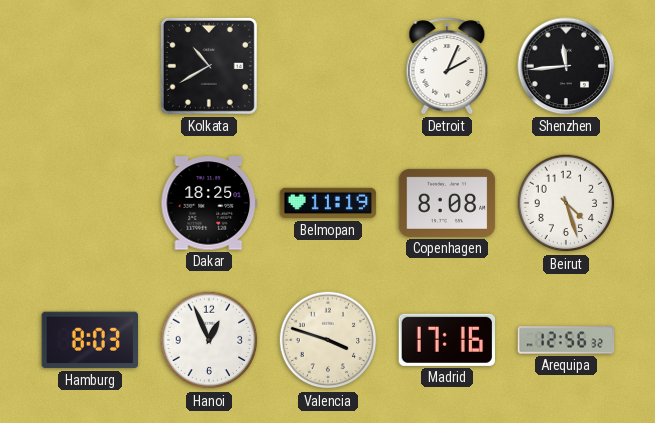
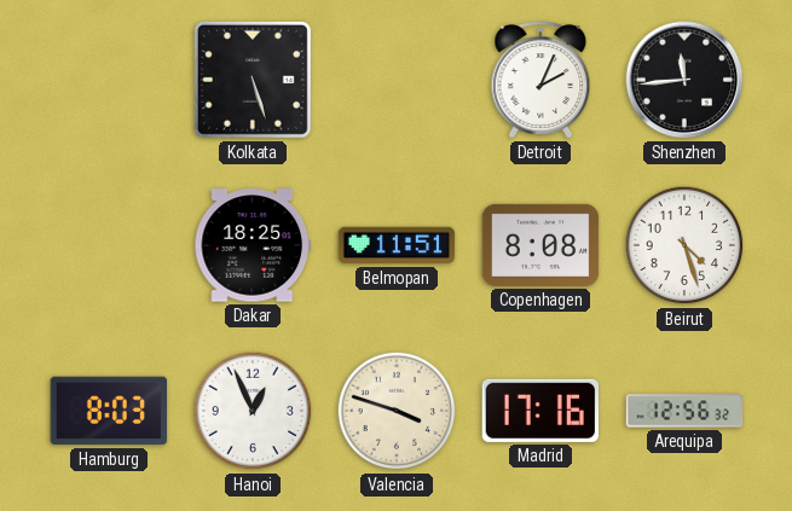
Kolkata: 10:40 -> 5:27 (253, 80)
Belmopan: 11:19 -> 11:51 (397, 245)
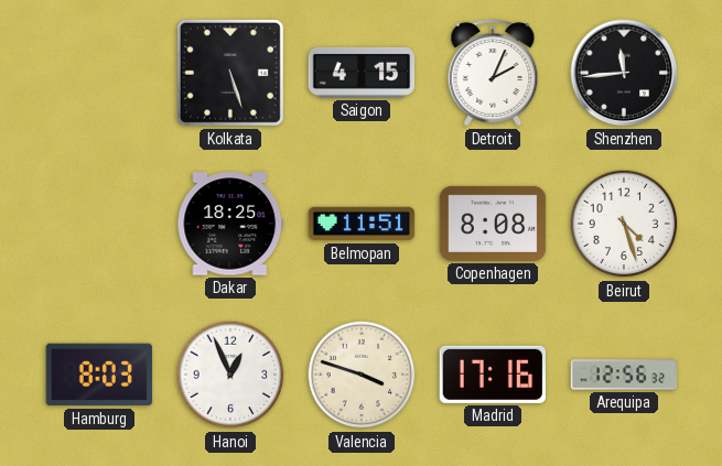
Saigon: none -> 4:15 (362, 73)
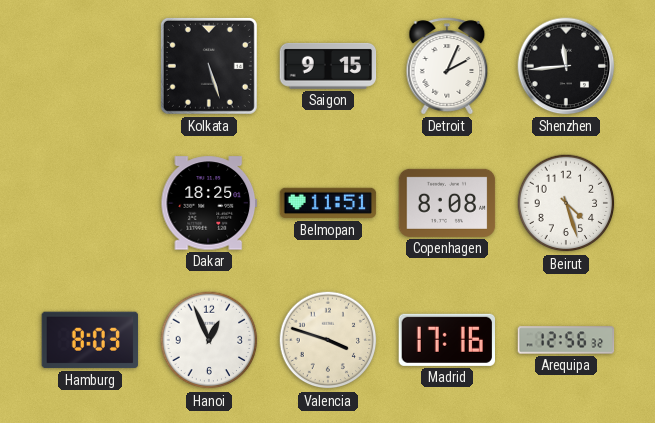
Saigon: 4:15 -> 9:15 (328, 66)
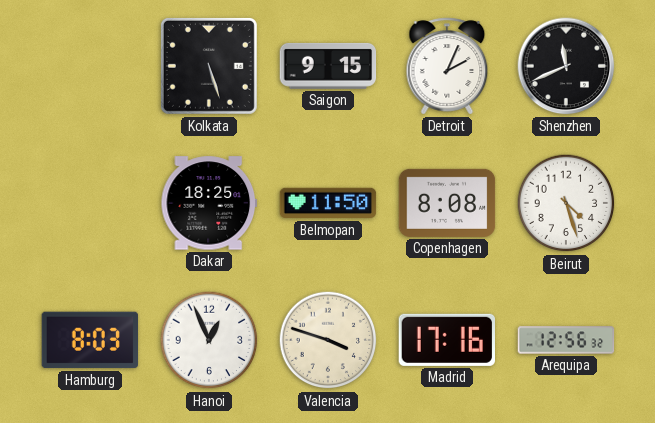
Shenzhen: 11:44 -> 11:41 (566, 66)
Belmopan: 11:51 -> 11:50 (328, 203)
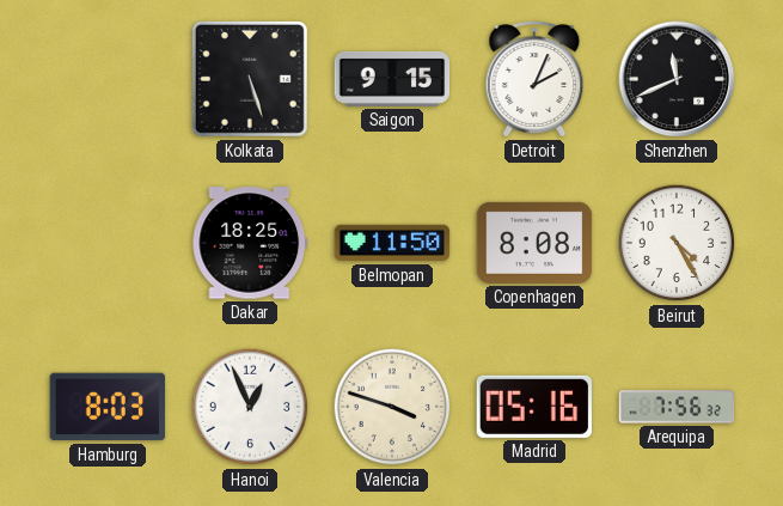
Beirut: 4:27 -> 4:25 (677, 243)
Madrid: 17:16 -> 05:16 (533, 407)
Arequipa: 12:56 -> 7:56 (677, 407)
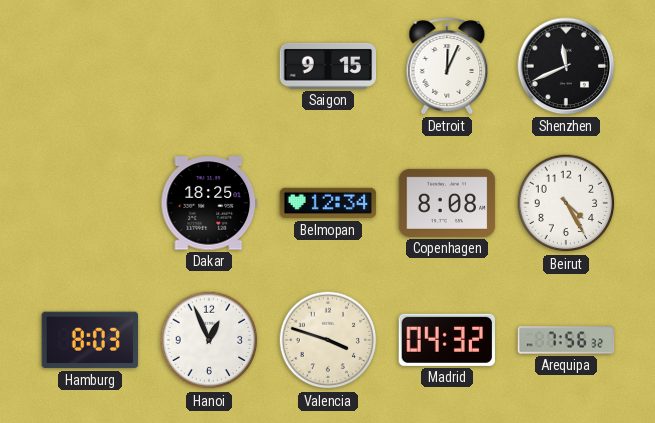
Kolkata: 5:27 -> none (250, 79)
Detroit: 2:04 -> 12:04 (447, 66)
Belmopan: 11:50 -> 12:34 (328, 203)
Madrid: 05:16 -> 04:32 (446, 340)
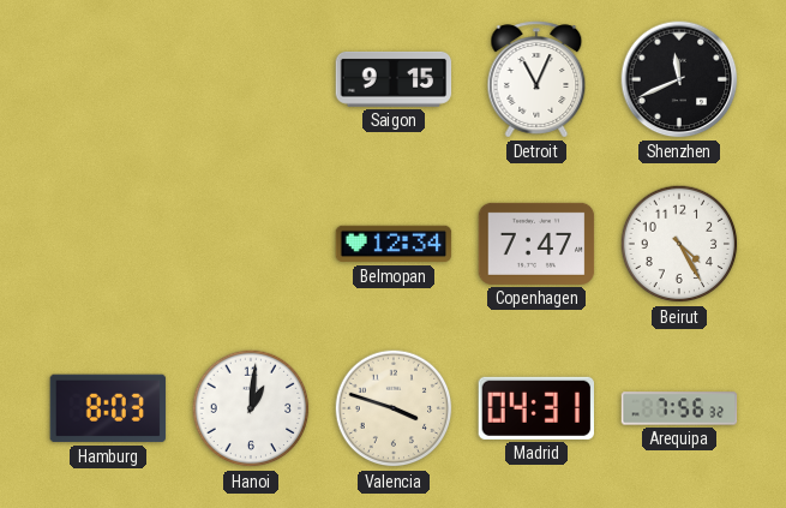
Detroit: 12:04 -> 11:04 (536, 79)
Dakar: 18:25 -> none (209, 203)
Copenhagen: 8:08 -> 7:47 (536, 244)
Hanoi: 12:56 -> 1:01 (251, 408)
Madrid: 04:32 -> 04:31 (535, 408)
